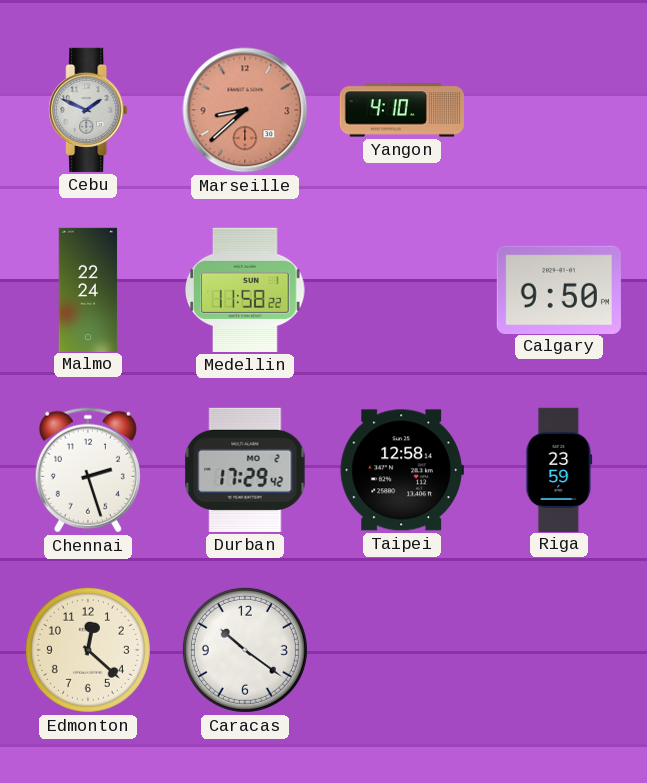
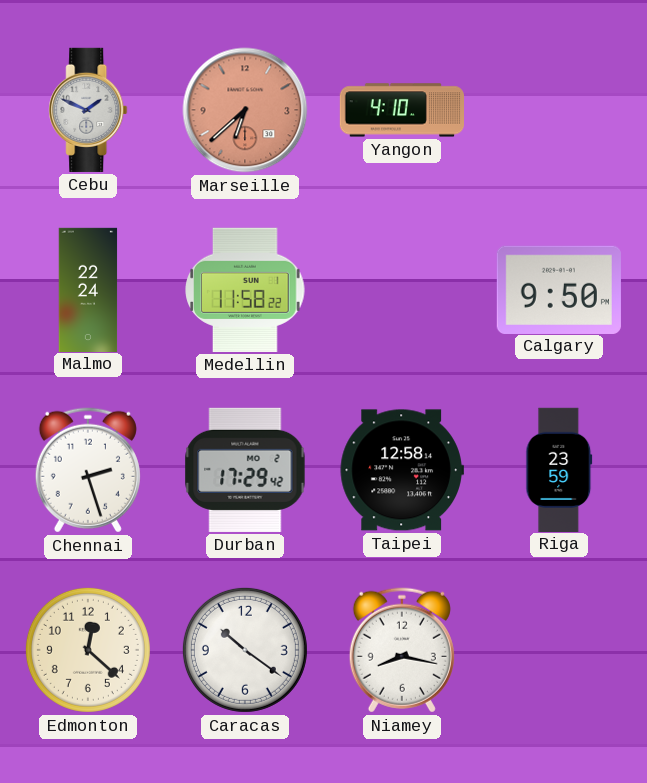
Marseille: 8:38 -> 6:38 (245, 110)
Niamey: none -> 8:17 (402, 650)
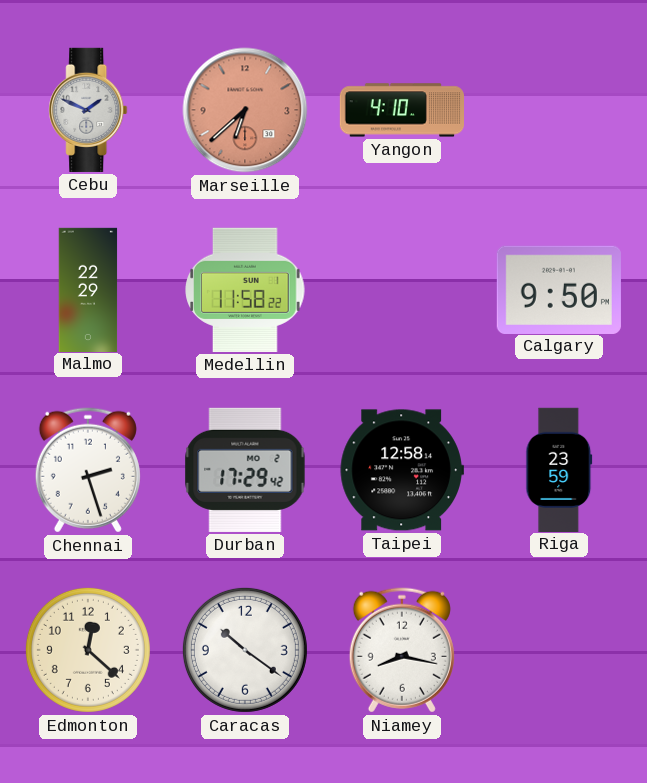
Malmo: 22:24 -> 22:29 (88, 289)
